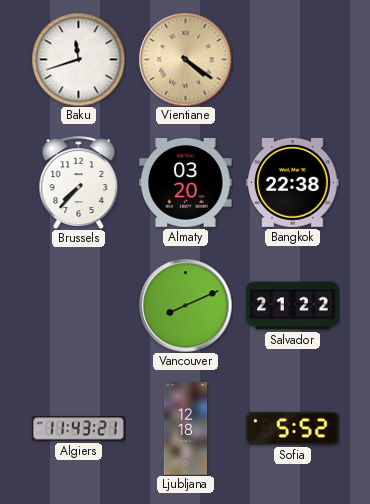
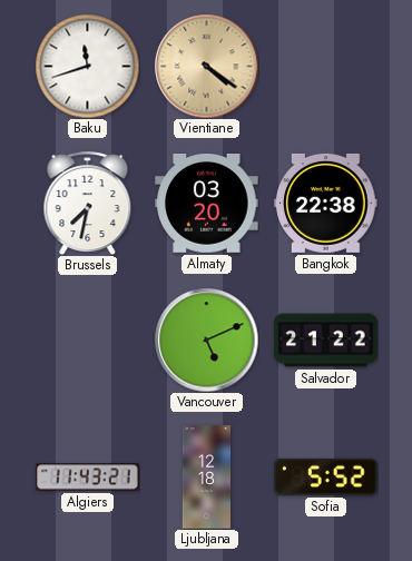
Brussels: 7:37 -> 7:32 (88, 203)
Vancouver: 8:11 -> 5:11 (206, 339)
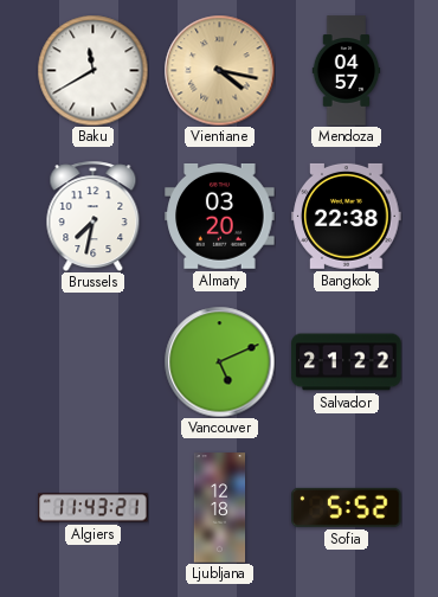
Baku: 11:42 -> 11:40 (92, 70)
Vientiane: 4:21 -> 4:17 (219, 70)
Mendoza: none -> 04:57 (347, 71)
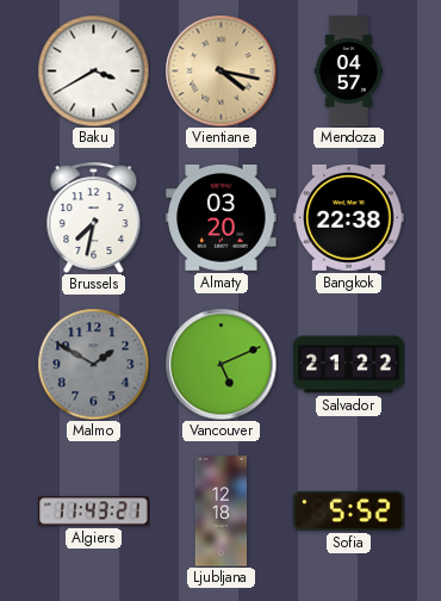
Baku: 11:40 -> 3:40 (93, 70)
Malmo: none -> 1:50 (93, 364)
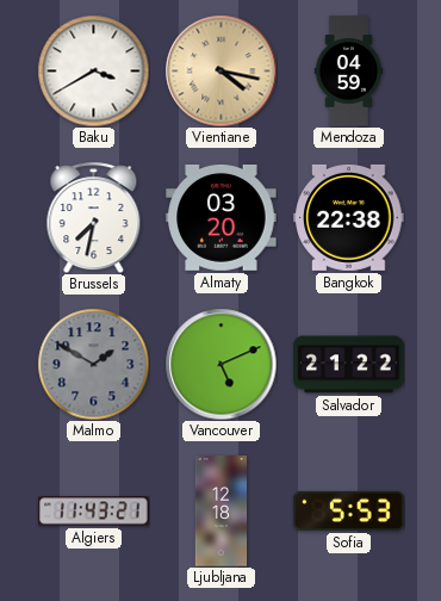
Mendoza: 04:57 -> 04:59 (349, 72)
Sofia: 5:52 -> 5:53 (349, 510)
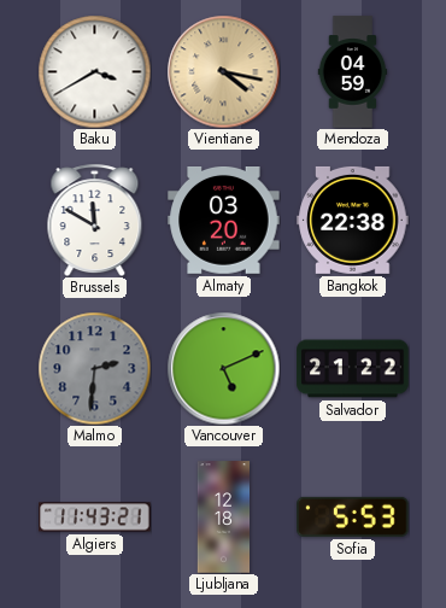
Brussels: 7:32 -> 11:50 (95, 220)
Malmo: 1:50 -> 2:31 (94, 368)
